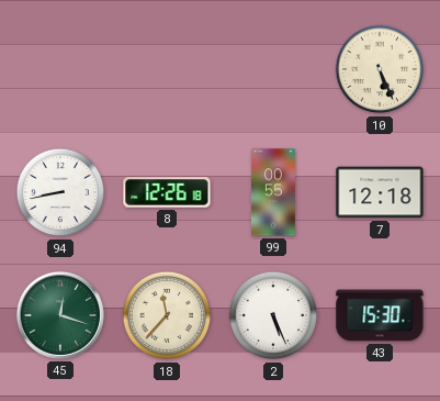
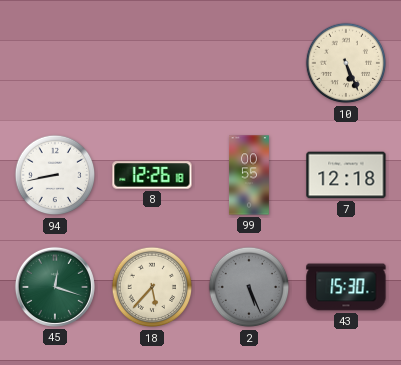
18: 11:37 -> 5:37 (152, 287)
2 dial: white -> grey (249, 287)
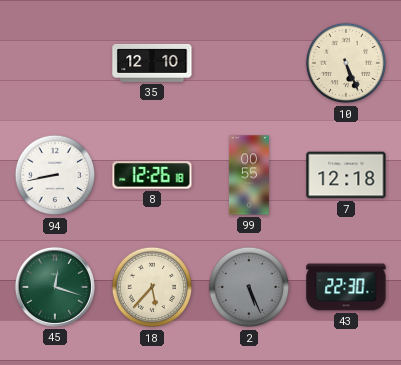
35: none -> 12:10 (152, 63)
43: 15:30 -> 22:30 (346, 287)
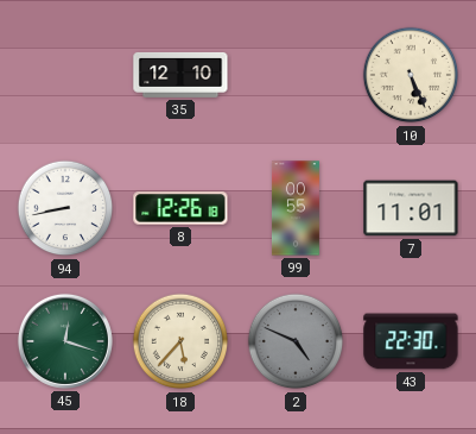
7: 12:18 -> 11:01 (411, 208)
2: 5:26 -> 4:49 (296, 341)
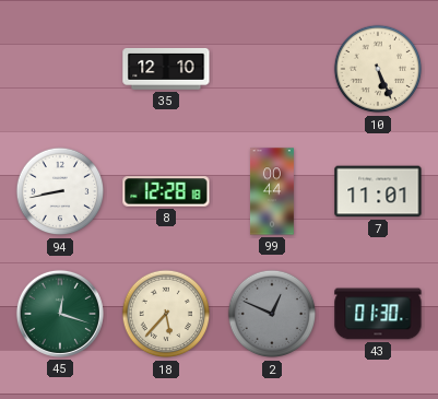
8: 12:26 -> 12:28 (166, 191)
99: 00:55 -> 00:44 (272, 191)
2: 4:49 -> 12:49 (272, 314)
43: 22:30 -> 01:30 (378, 314)
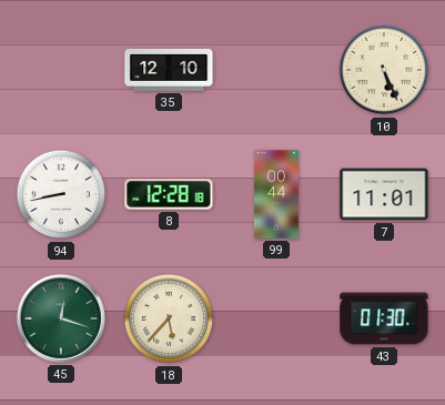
2: 12:49 -> none (272, 314)
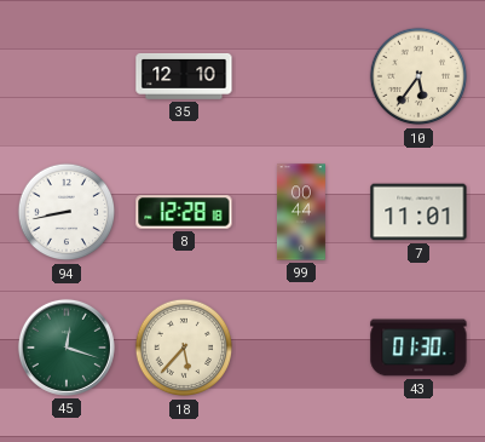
10: 5:26 -> 5:36 (418, 76)
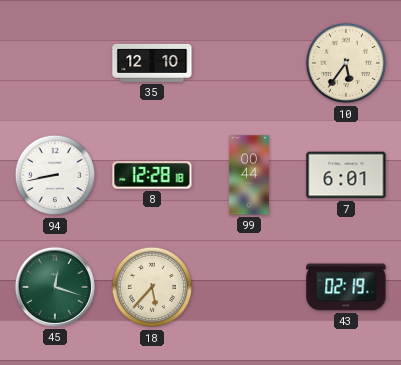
7: 11:01 -> 6:01 (346, 175)
43: 01:30 -> 02:19 (346, 287)
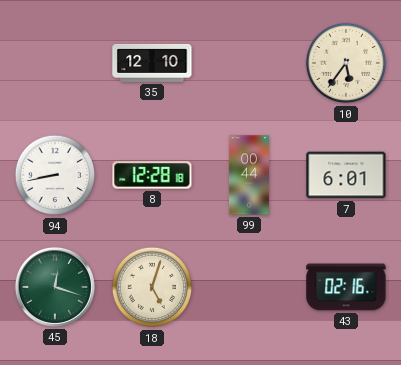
18: 5:37 -> 5:03 (152, 287)
43: 02:19 -> 02:16 (346, 287)
